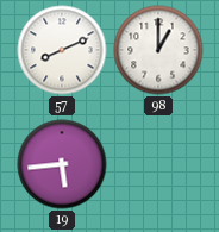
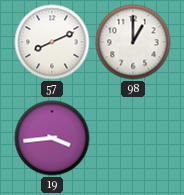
19: 5:44 -> 3:44 (52, 138)
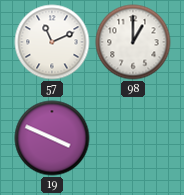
57: 8:11 -> 11:11 (52, 42)
19: 3:44 -> 3:49 (52, 138)
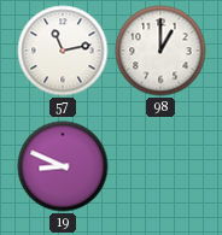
57: 11:11 -> 11:13 (63, 51)
19: 3:49 -> 8:49 (63, 166)
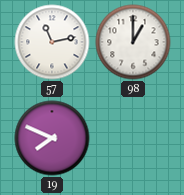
19: 8:49 -> 7:49 (52, 138)
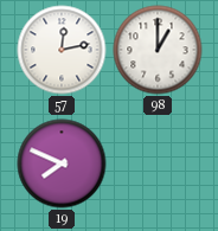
57: 11:13 -> 12:13 (62, 50)
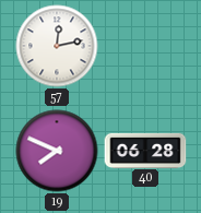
98: 1:00 -> none (158, 50)
40: none -> 06:28 (145, 150)
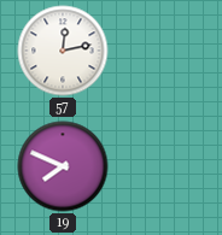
40: 06:28 -> none (145, 150)
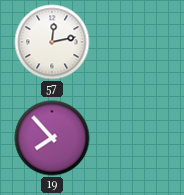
19: 7:49 -> 7:53 (52, 138)
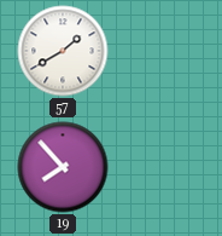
57: 12:13 -> 1:40 (63, 51)
